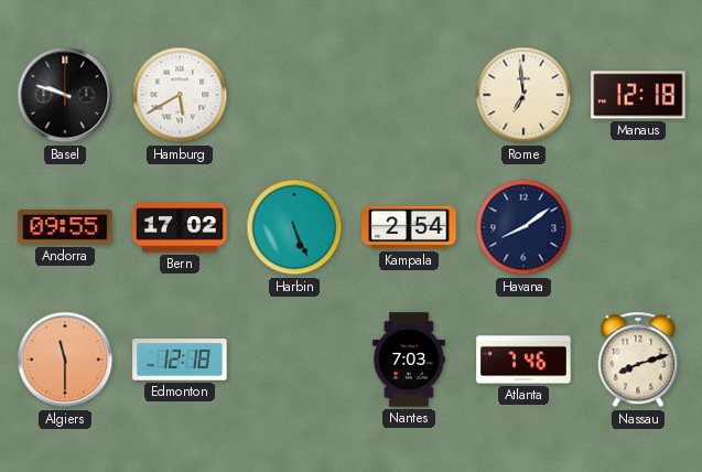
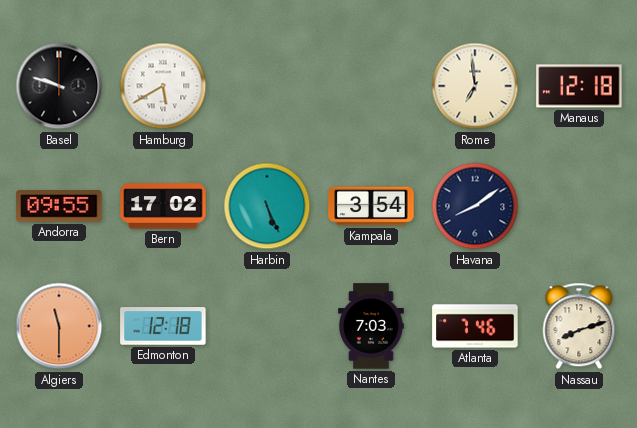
Kampala: 2:54 -> 3:54 (371, 206)
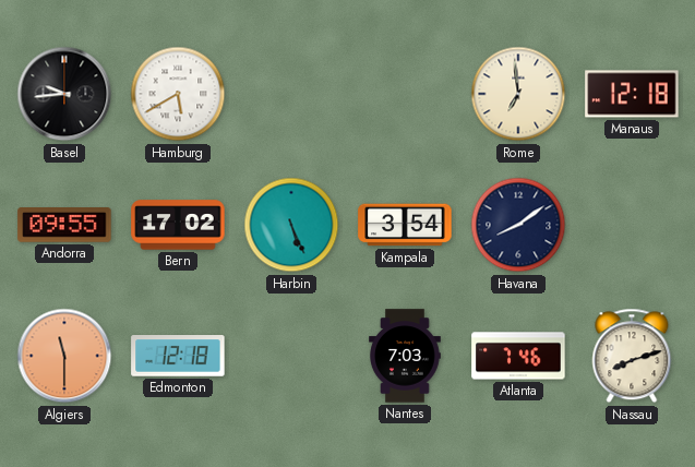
Basel: 9:48 -> 9:44 (64, 94)
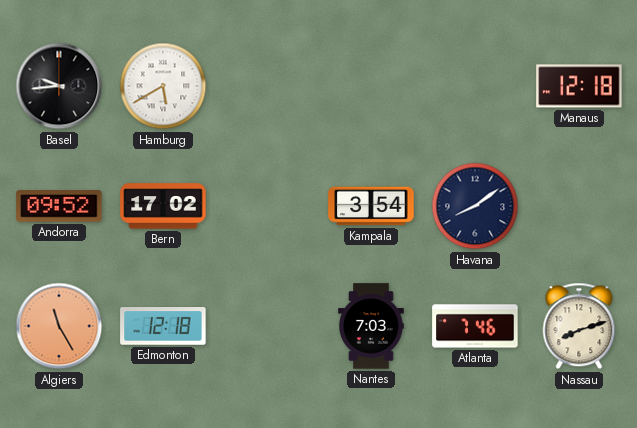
Rome: 6:59 -> none (518, 94)
Andorra: 09:55 -> 09:52 (59, 206)
Harbin: 5:26 -> none (291, 225)
Algiers: 11:30 -> 11:25 (59, 326)
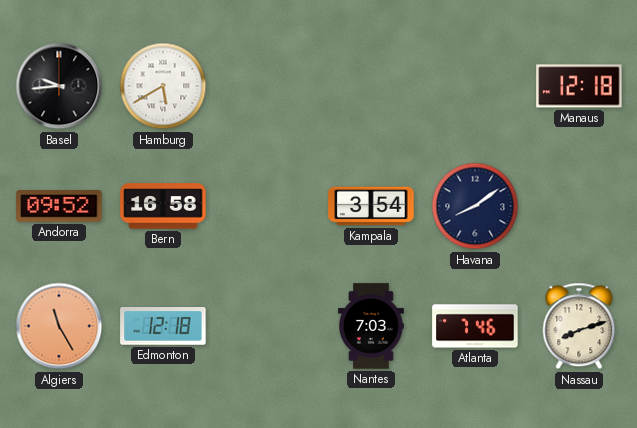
Bern: 17:02 -> 16:58 (163, 206)
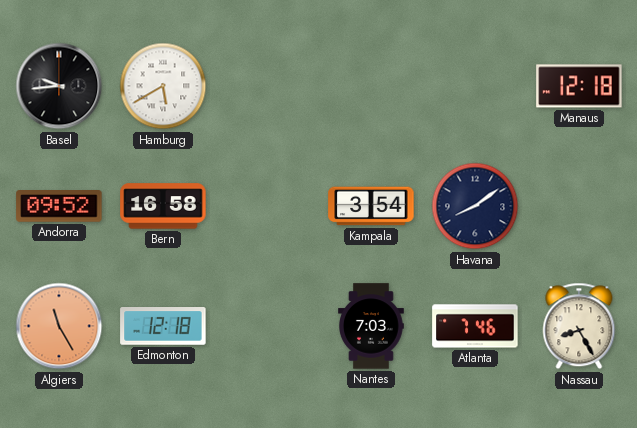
Nassau: 8:12 -> 8:25 (579, 326)
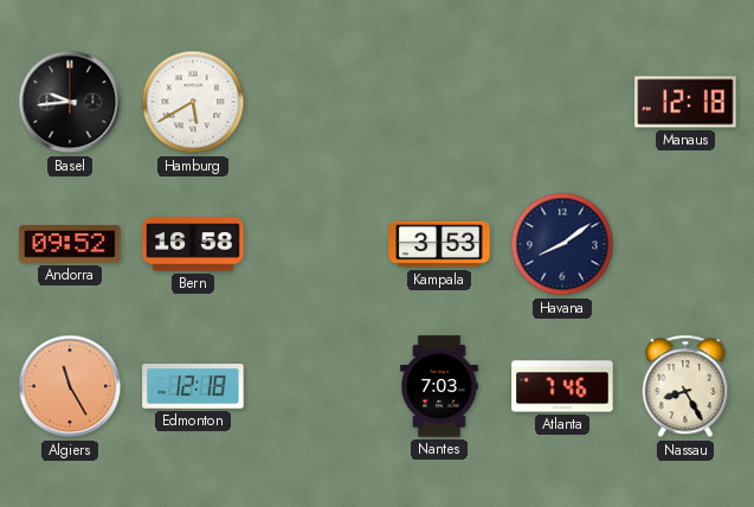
Kampala: 3:54 -> 3:53 (439, 244)
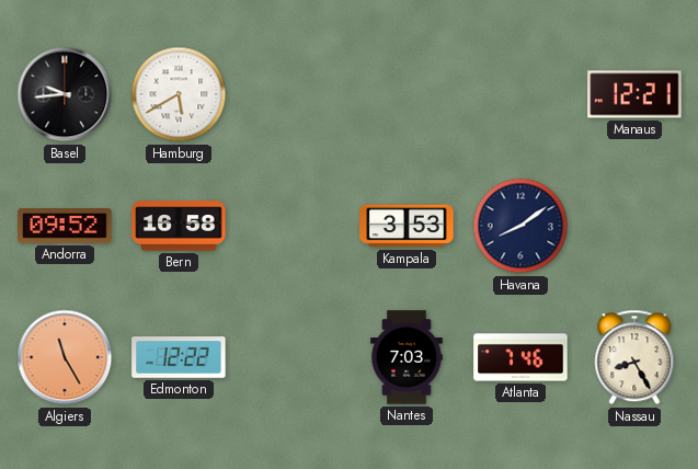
Manaus: 12:18 -> 12:21 (634, 94)
Edmonton: 12:18 -> 12:22 (179, 357)
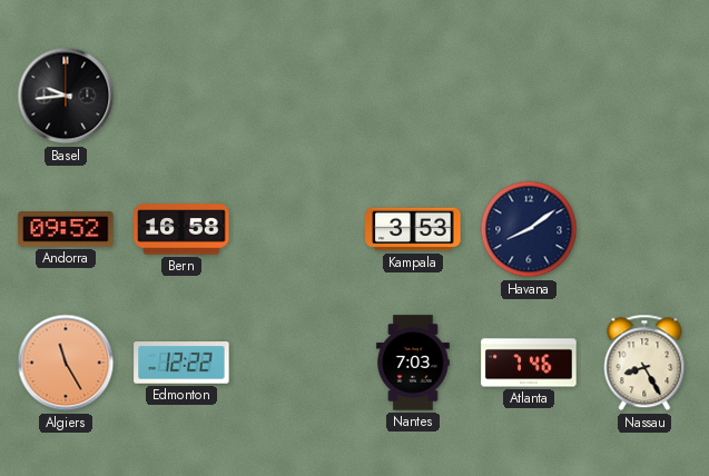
Hamburg: 5:40 -> none (179, 94)
Manaus: 12:21 -> none (634, 94)
